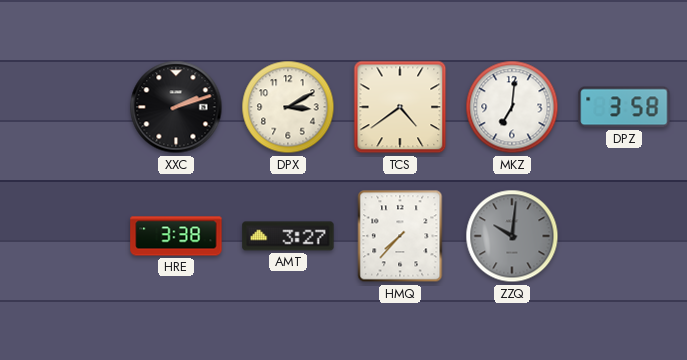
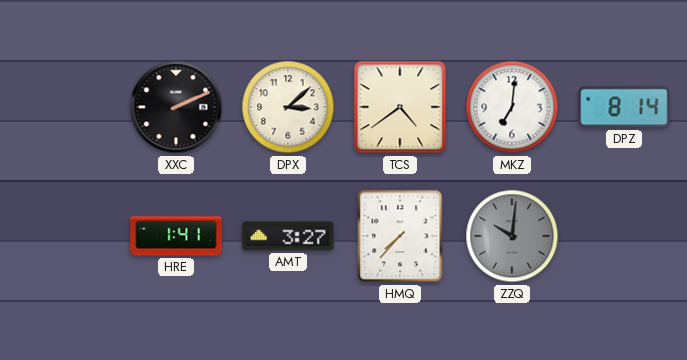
XXC: 2:12 -> 2:11 (176, 107)
DPX: 3:10 -> 3:08 (288, 107)
DPZ: 3:58 -> 8:14 (624, 107)
HRE: 3:38 -> 1:41 (176, 236)
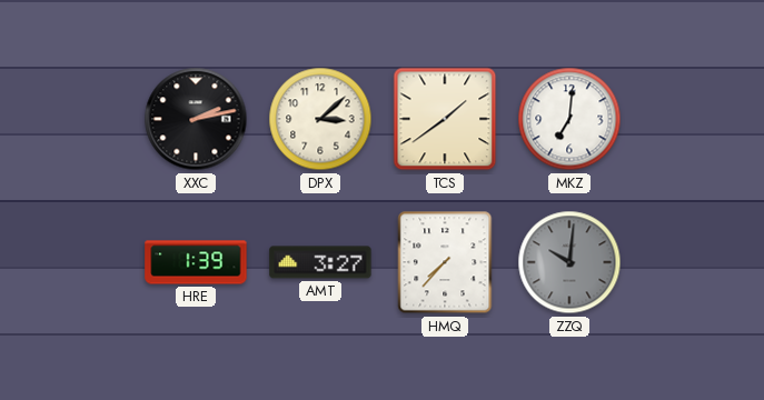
XXC: 2:11 -> 2:13 (196, 119)
TCS: 4:39 -> 1:39 (445, 119)
DPZ: 8:14 -> none (624, 107)
HRE: 1:41 -> 1:39 (196, 262)
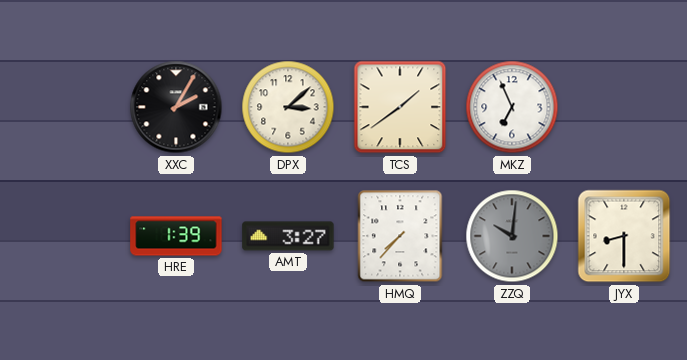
XXC: 2:13 -> 2:05 (176, 107)
MKZ: 7:01 -> 6:56 (512, 107)
JYX: none -> 8:30 (624, 236)
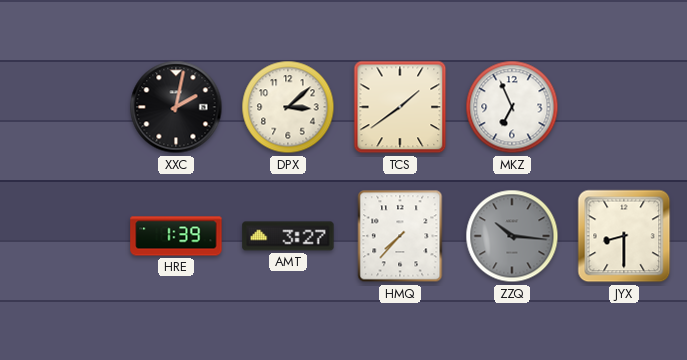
XXC: 2:05 -> 2:02 (176, 107)
ZZQ: 10:01 -> 10:16 (512, 236)
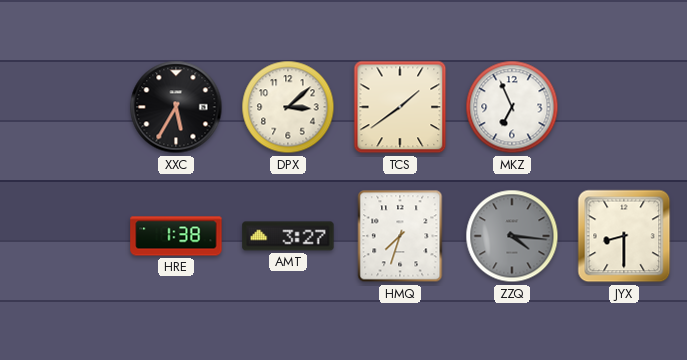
XXC: 2:02 -> 5:35 (176, 107)
HRE: 1:39 -> 1:38 (176, 236)
HMQ: 7:37 -> 7:33 (400, 236)
ZZQ: 10:16 -> 4:16 (512, 236)
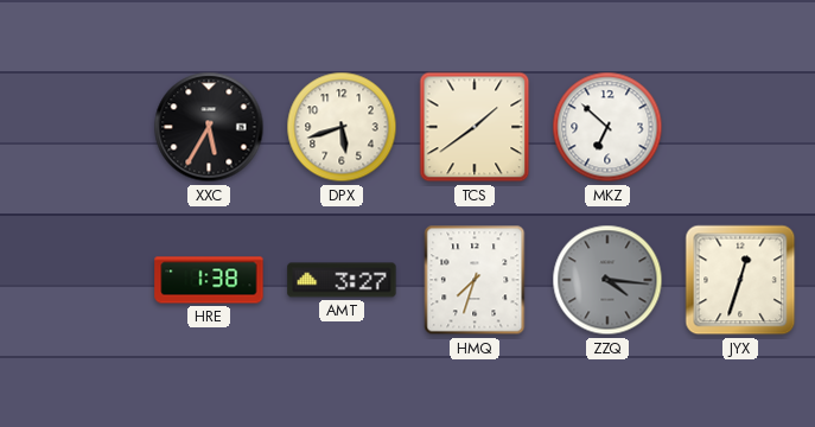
DPX: 3:08 -> 5:42 (342, 127)
MKZ: 6:56 -> 6:52 (607, 127)
JYX: 8:30 -> 12:33 (740, 280)
